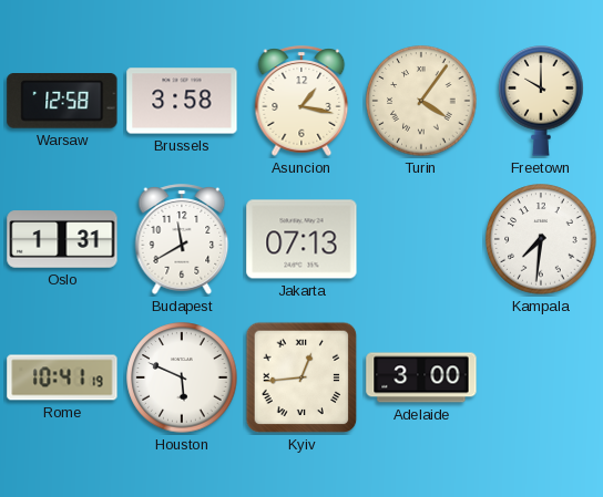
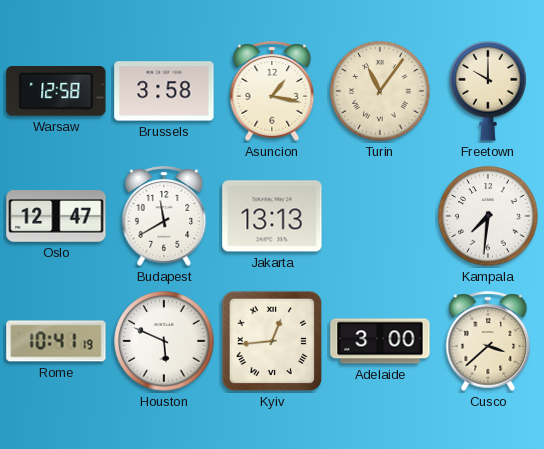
Turin: 4:06 -> 11:06 (380, 91)
Oslo: 1:31 -> 12:47 (56, 216)
Jakarta: 07:13 -> 13:13 (272, 216)
Cusco: none -> 3:38 (488, 341)
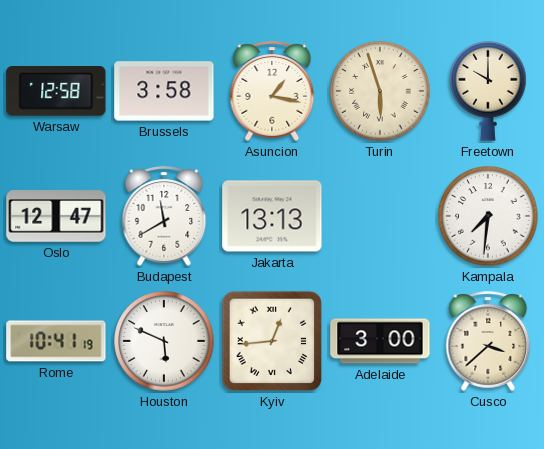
Turin: 11:06 -> 5:57 (380, 91)
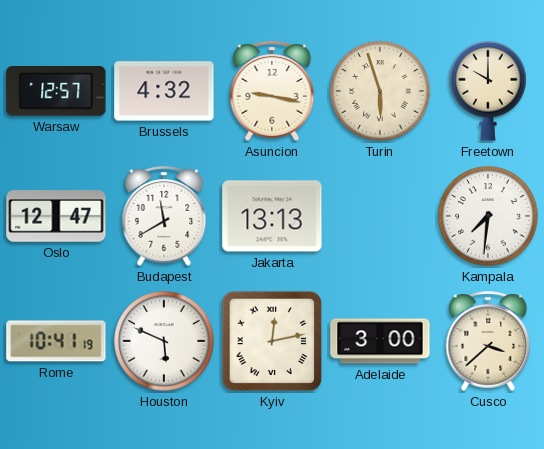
Warsaw: 12:58 -> 12:57 (56, 92)
Brussels: 3:58 -> 4:32 (164, 91)
Asuncion: 1:17 -> 9:17 (272, 91)
Kyiv: 12:44 -> 12:13 (272, 341)
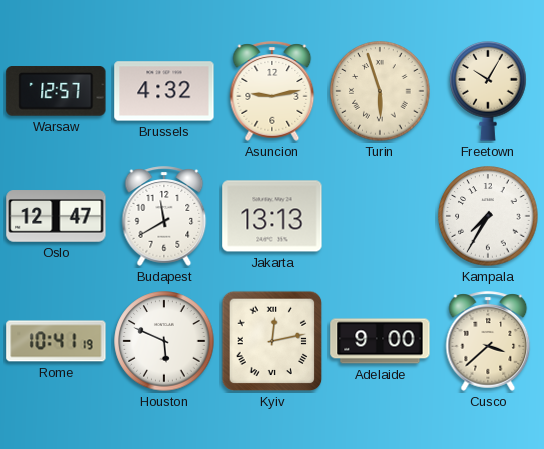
Asuncion: 9:17 -> 9:13 (272, 91)
Freetown: 10:00 -> 10:05 (488, 92)
Kampala: 7:31 -> 7:35 (488, 216)
Adelaide: 3:00 -> 9:00 (380, 341)
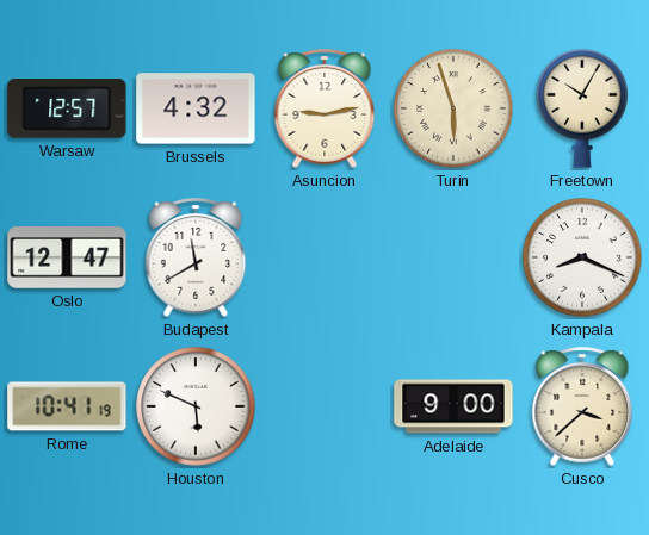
Jakarta: 13:13 -> none (272, 216)
Kampala: 7:35 -> 8:19 (582, 257)
Kyiv: 12:13 -> none (272, 341)
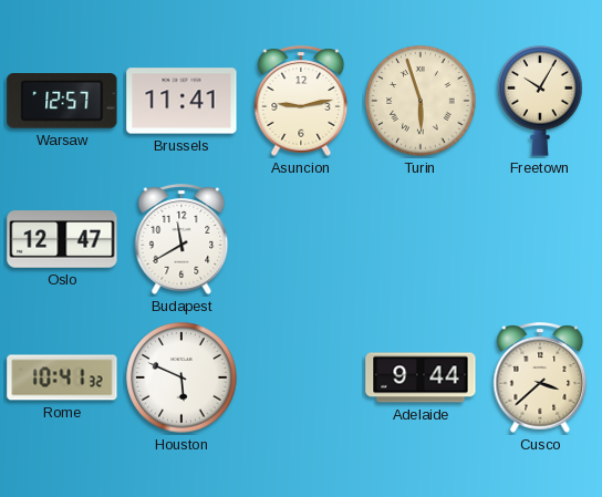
Brussels: 4:32 -> 11:41 (181, 101)
Kampala: 8:19 -> none (582, 257)
Rome: 10:41:19 -> 10:41:32 (62, 377)
Adelaide: 9:00 -> 9:44 (421, 377)
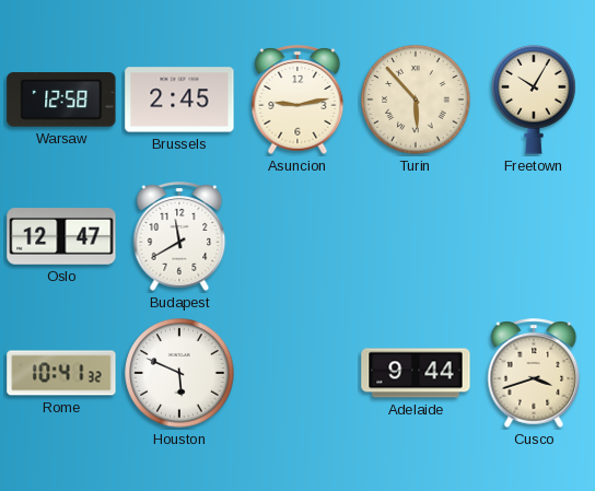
Warsaw: 12:57 -> 12:58 (61, 101)
Brussels: 11:41 -> 2:45 (179, 100)
Turin: 5:57 -> 5:53 (416, 100)
Cusco: 3:38 -> 3:42 (534, 373)
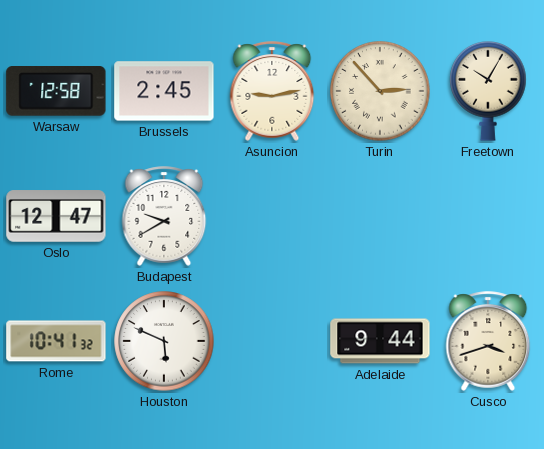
Turin: 5:53 -> 2:53 (380, 91)
Budapest: 11:40 -> 9:40 (164, 216)
